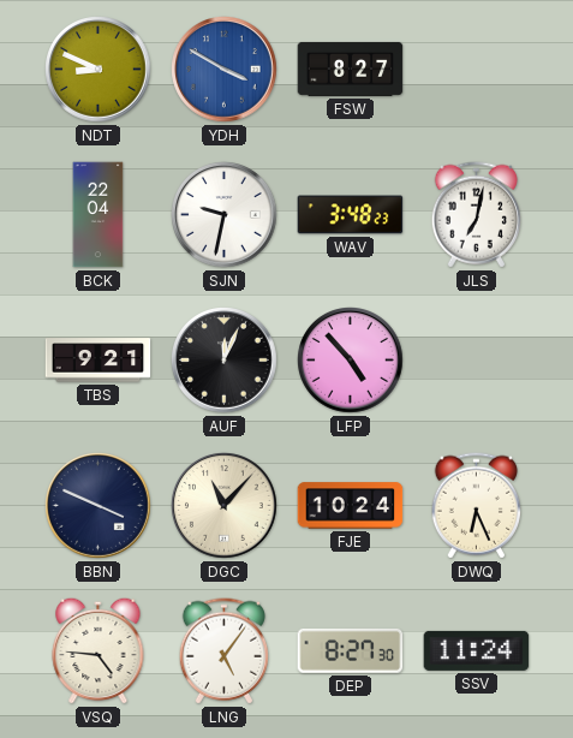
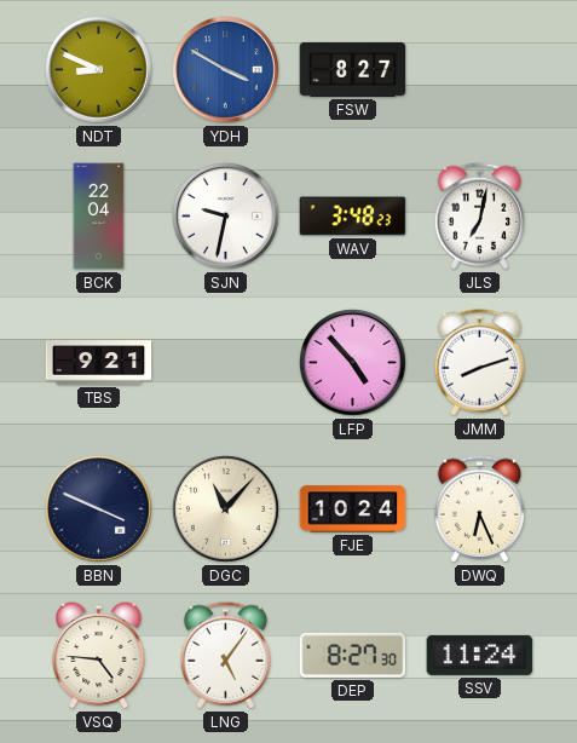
AUF: 12:04 -> none (225, 361)
JMM: none -> 8:12 (479, 363)
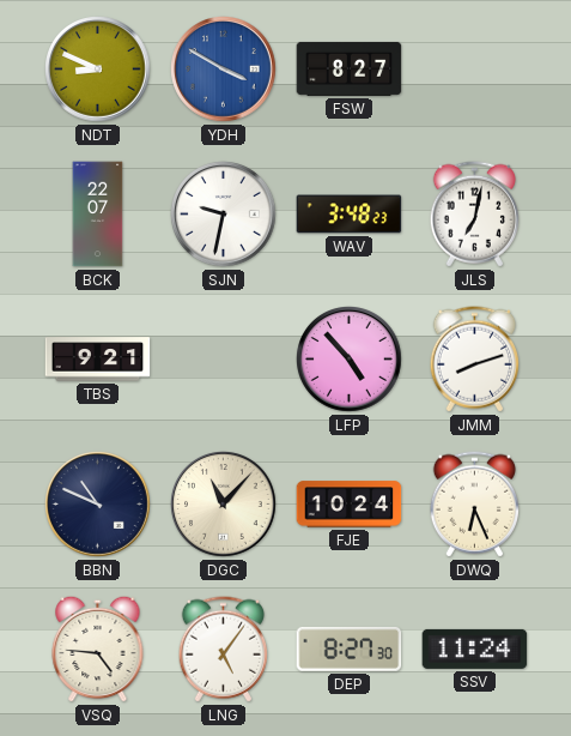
BCK: 22:04 -> 22:07 (98, 215)
BBN: 3:49 -> 10:49 (98, 505)
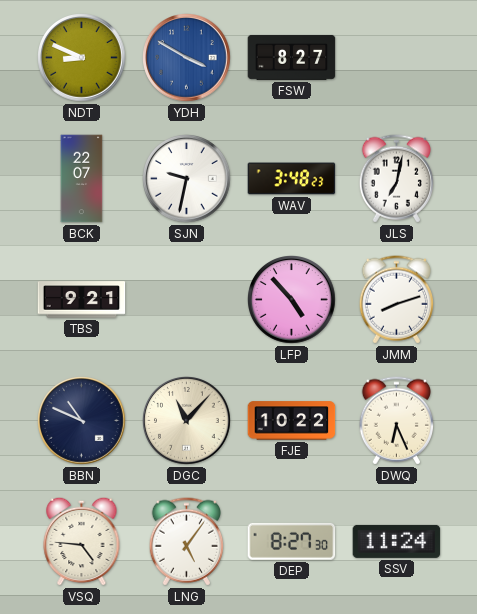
FJE: 10:24 -> 10:22 (292, 421)
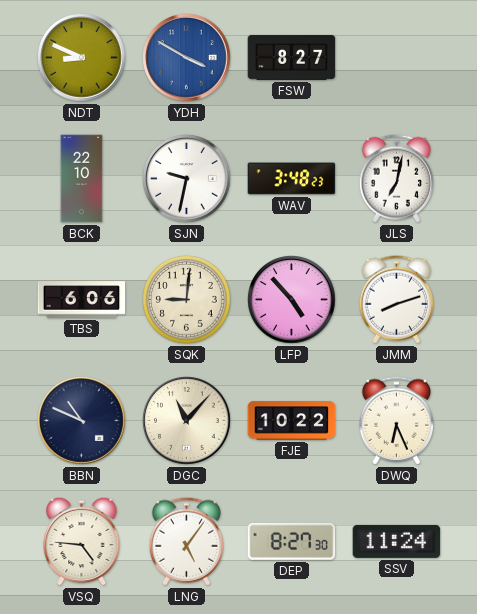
BCK: 22:07 -> 22:10 (82, 179)
TBS: 9:21 -> 6:06 (82, 300)
SQK: none -> 9:01 (187, 300)
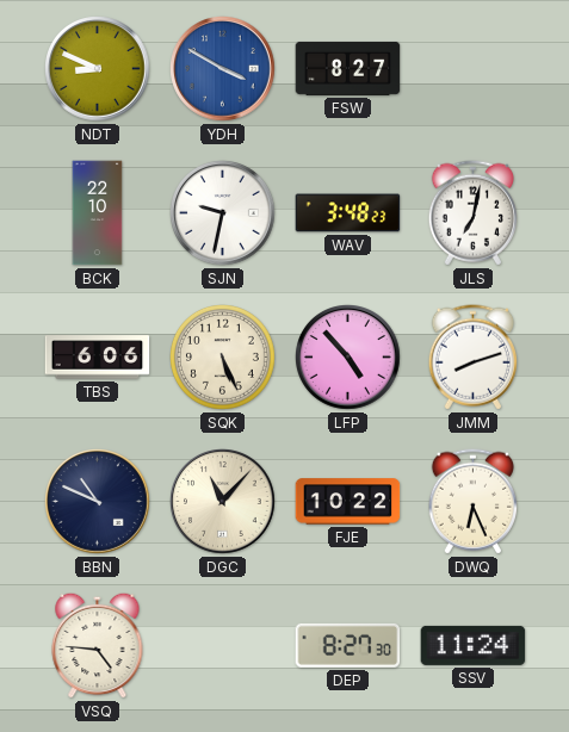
SQK: 9:01 -> 5:26 (223, 358)
LNG: 5:06 -> none (186, 542)
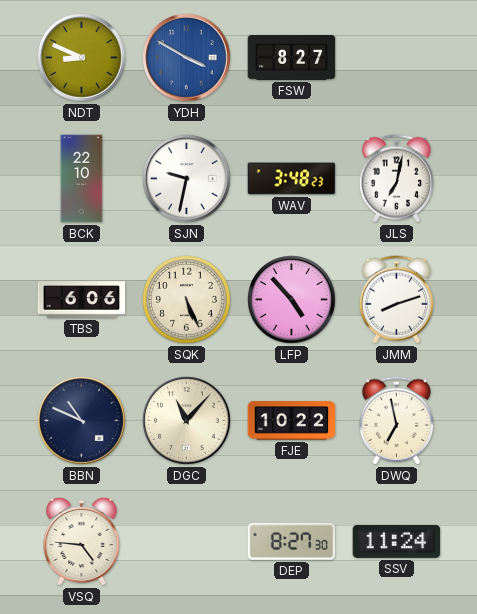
DWQ: 6:26 -> 6:58 (396, 421)
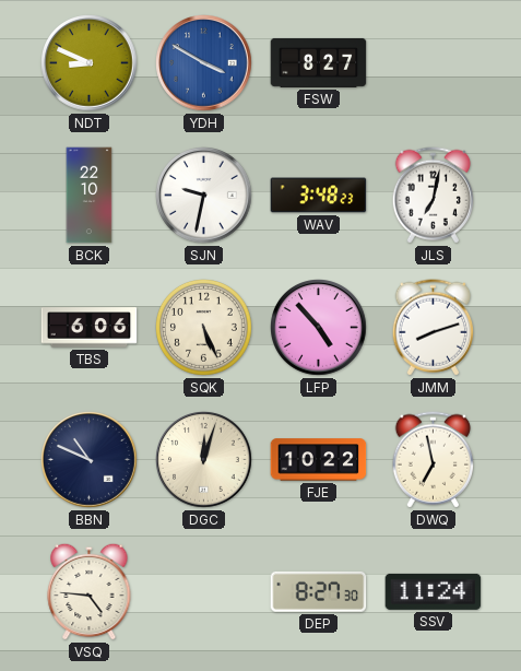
DGC: 11:07 -> 12:03 (204, 460)
